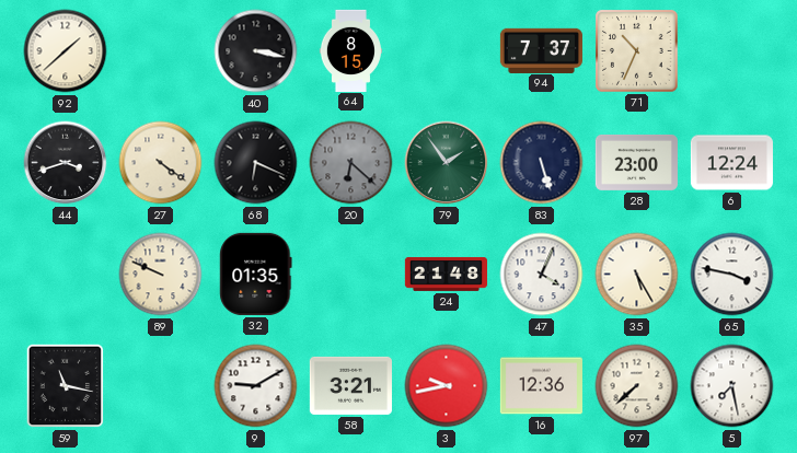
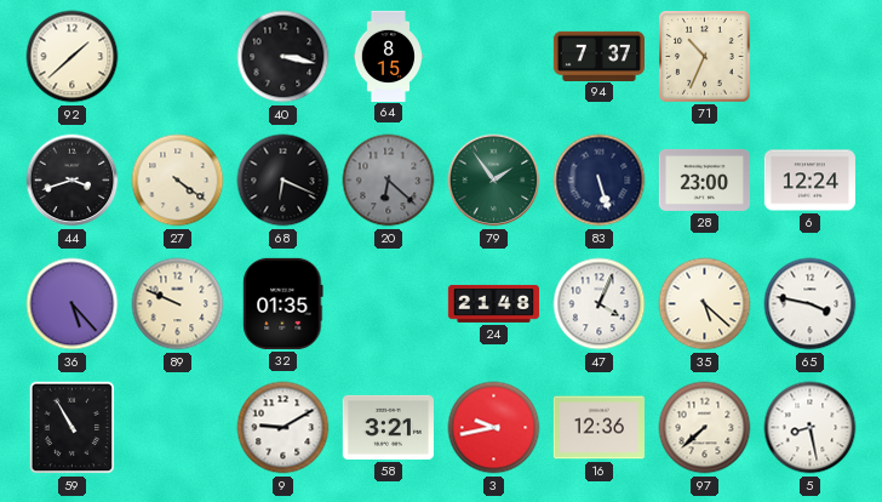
36: none -> 5:23 (73, 304)
35: 5:25 -> 5:22 (705, 304)
59: 11:17 -> 10:55 (73, 428)
5: 7:28 -> 8:28 (811, 428)
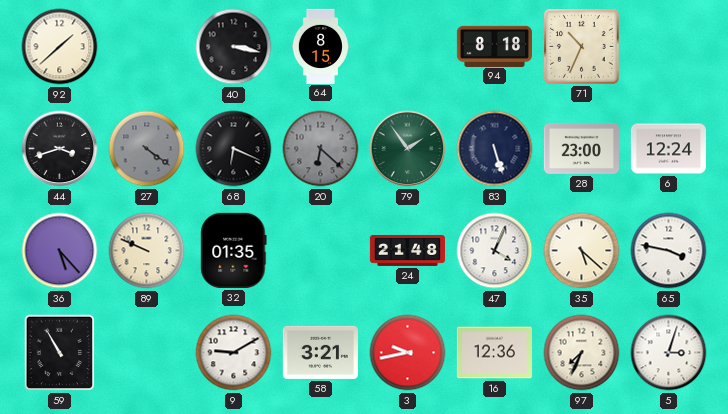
94: 7:37 -> 8:18 (494, 46)
27 dial: cream -> grey (147, 149)
97: 7:38 -> 7:34 (582, 353)
5: 8:28 -> 3:03 (669, 353)
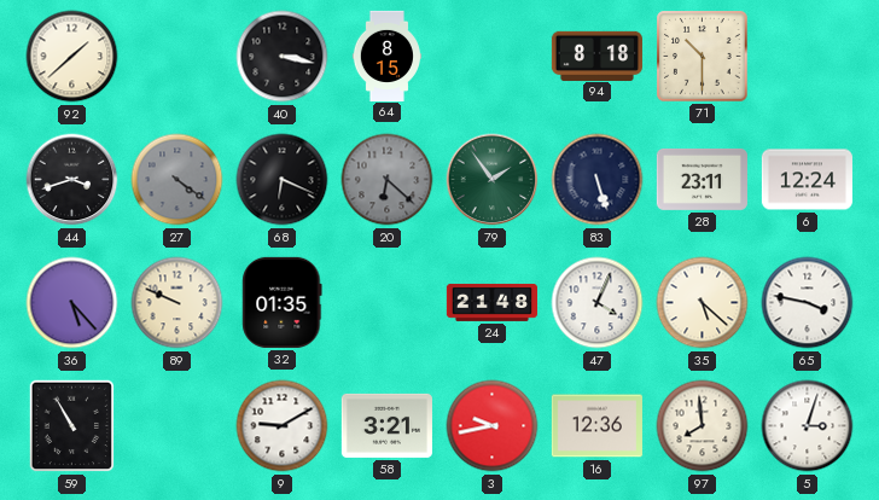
71: 10:34 -> 10:30 (703, 57)
28: 23:00 -> 23:11 (702, 179)
97: 7:34 -> 7:59 (703, 426)
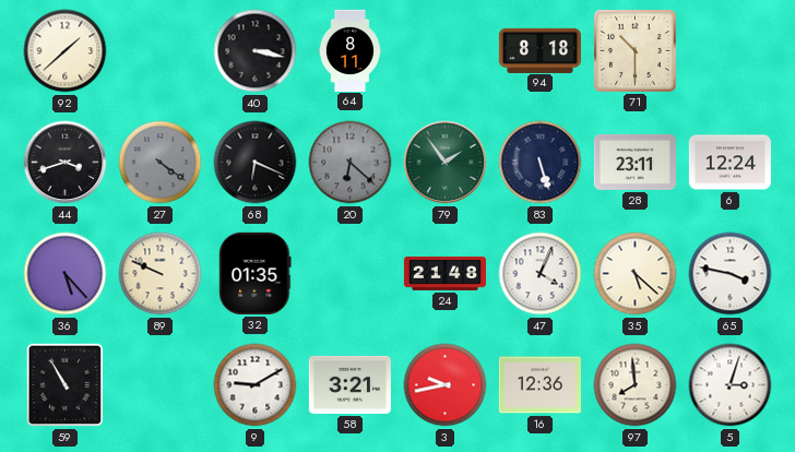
64: 8:15 -> 8:11 (349, 50)
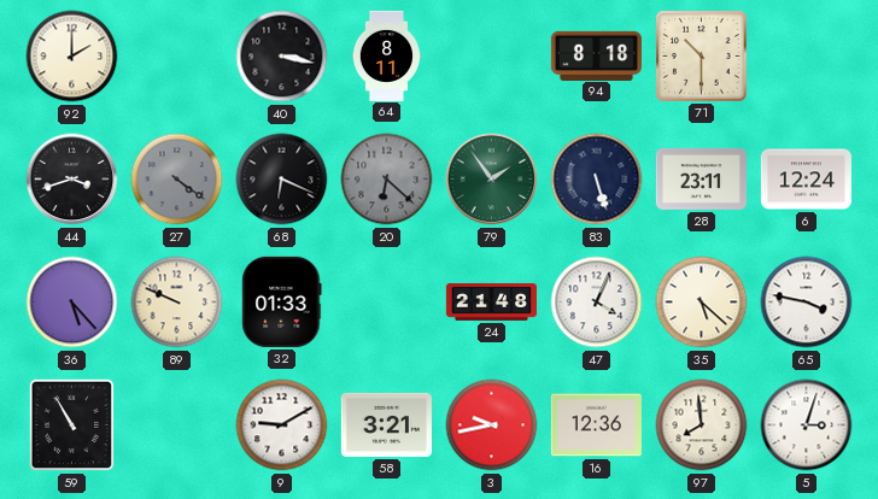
92: 1:38 -> 2:00 (72, 57)
32: 01:35 -> 01:33 (282, 301)
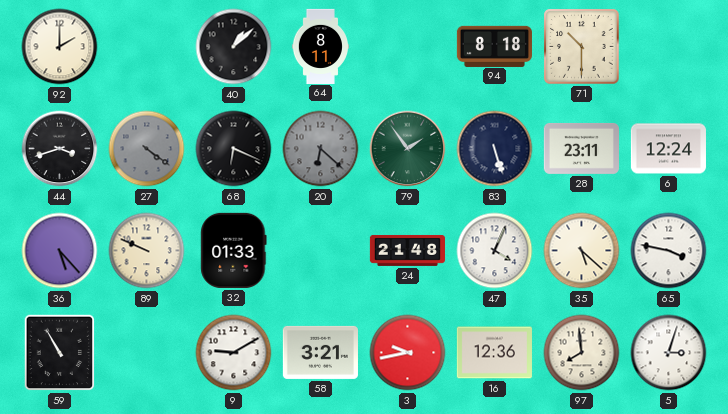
40: 3:17 -> 1:08 (234, 47)
